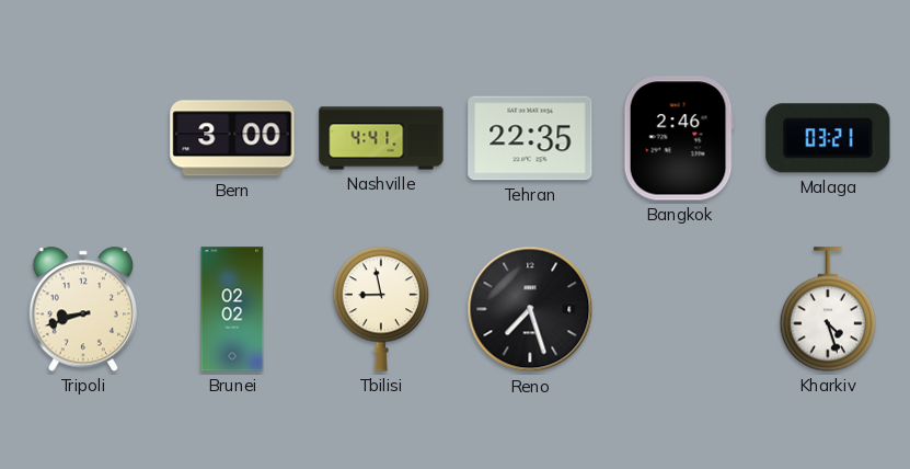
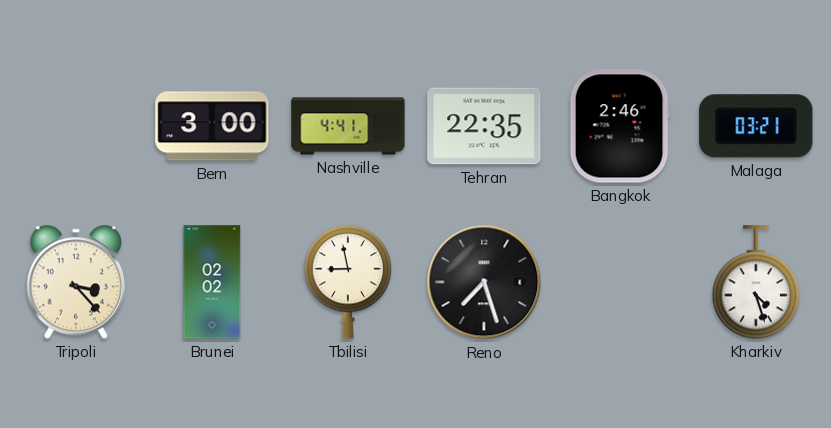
Tripoli: 8:42 -> 3:23 (75, 282)
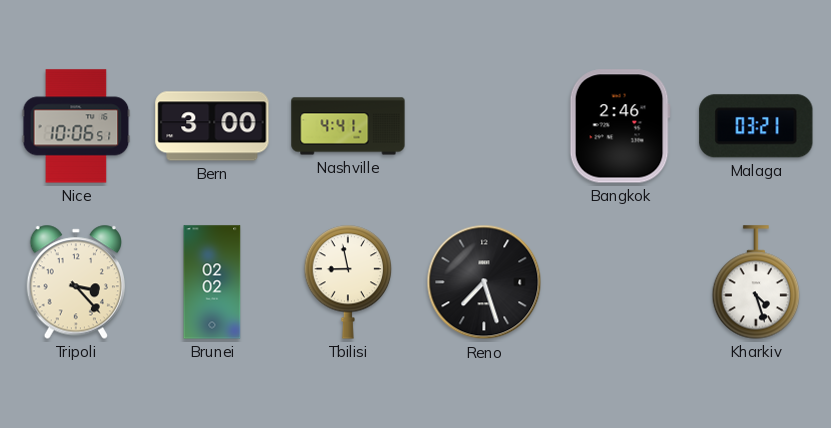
Nice: none -> 10:06 (76, 126)
Tehran: 22:35 -> none (484, 126)
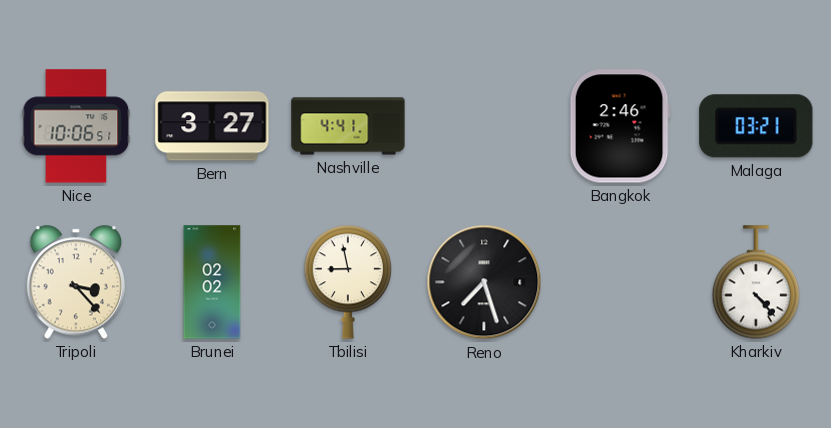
Bern: 3:00 -> 3:27 (212, 126)
Kharkiv: 4:27 -> 4:23 (756, 282)
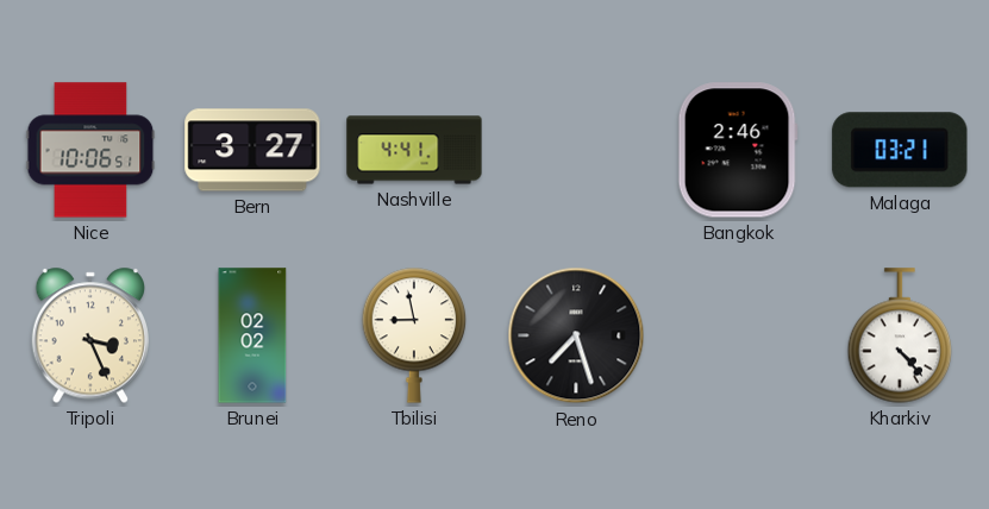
Tripoli: 3:23 -> 3:26 (89, 335)
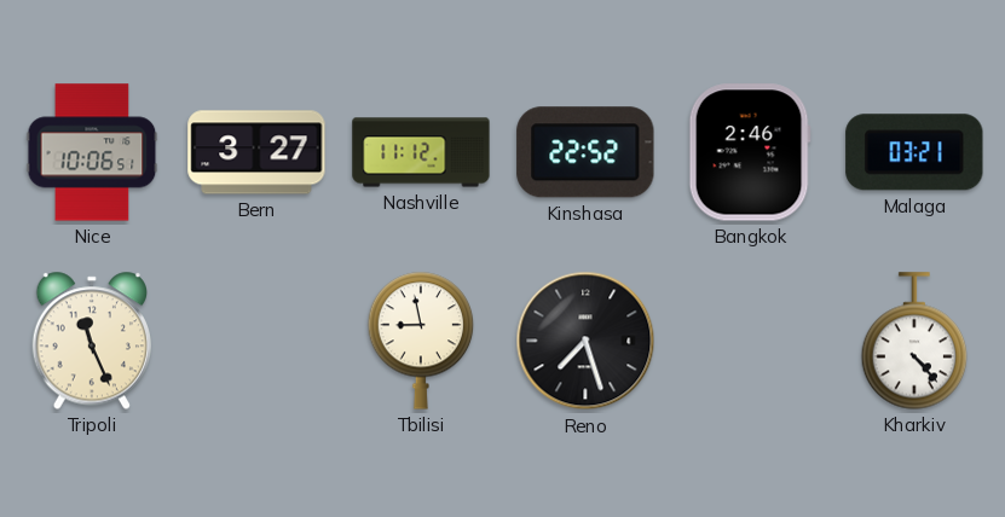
Nashville: 4:41 -> 11:12 (421, 152)
Kinshasa: none -> 22:52 (585, 152)
Tripoli: 3:26 -> 11:26 (91, 341)
Brunei: 02:02 -> none (252, 335)
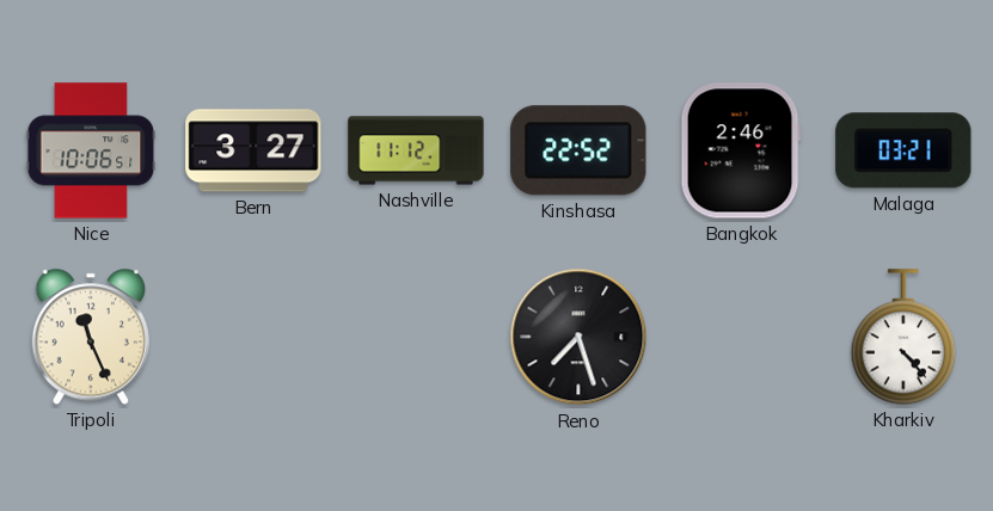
Tbilisi: 8:58 -> none (421, 341)
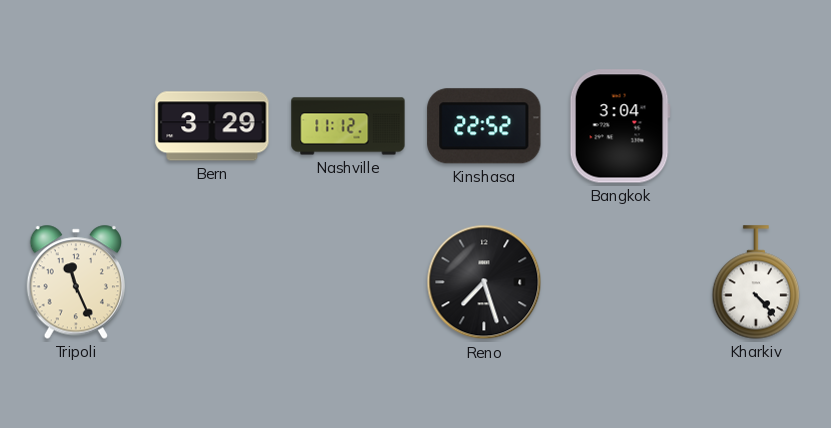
Nice: 10:06 -> none (91, 150)
Bern: 3:27 -> 3:29 (212, 126)
Bangkok: 2:46 -> 3:04 (620, 126)
Malaga: 03:21 -> none (903, 150)
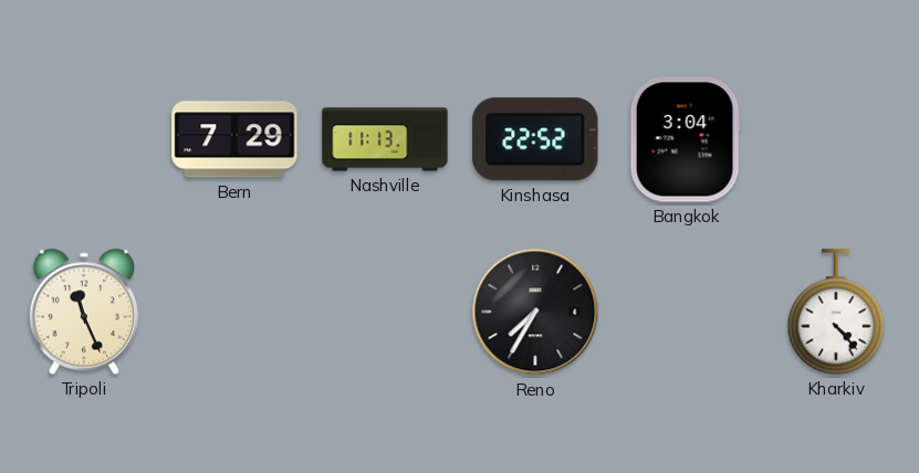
Bern: 3:29 -> 7:29 (234, 139)
Nashville: 11:12 -> 11:13 (385, 139)
Reno: 7:27 -> 7:35 (535, 312)
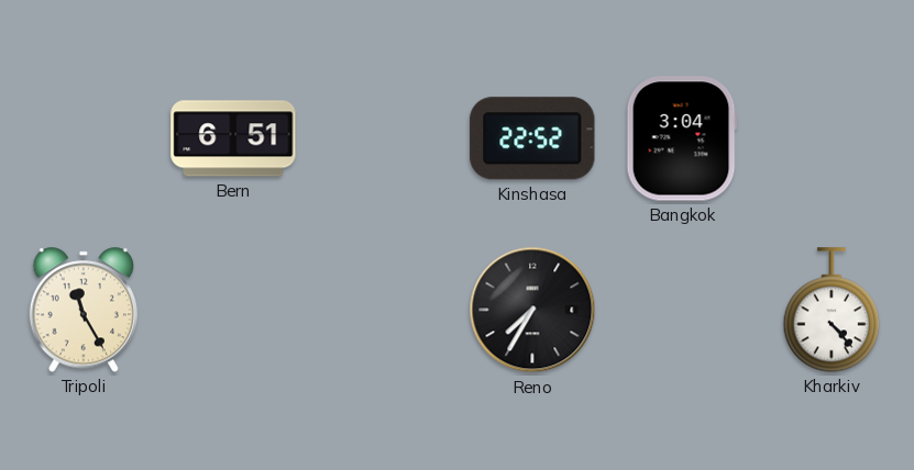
Bern: 7:29 -> 6:51 (233, 138)
Nashville: 11:13 -> none (385, 139)
Tripoli: 11:26 -> 11:25 (82, 310)
